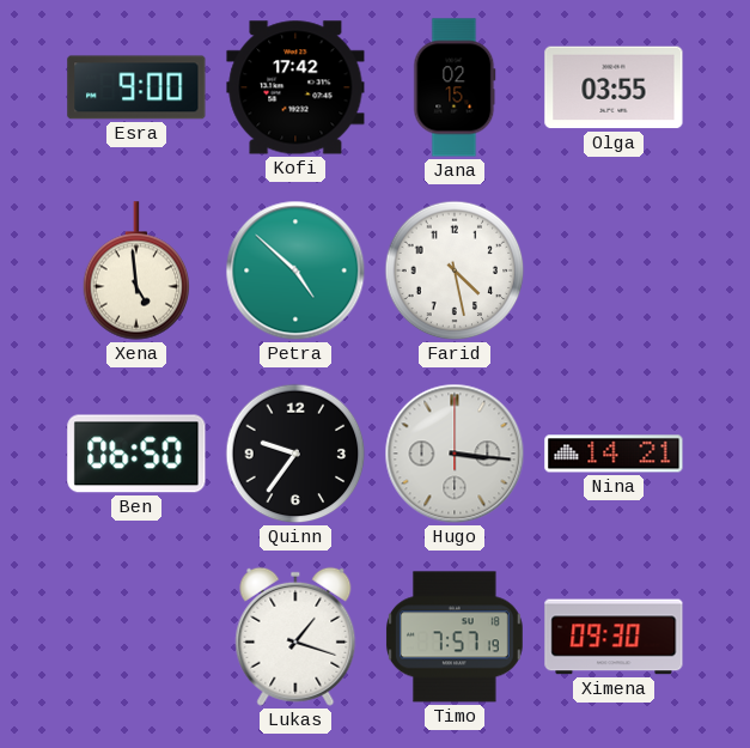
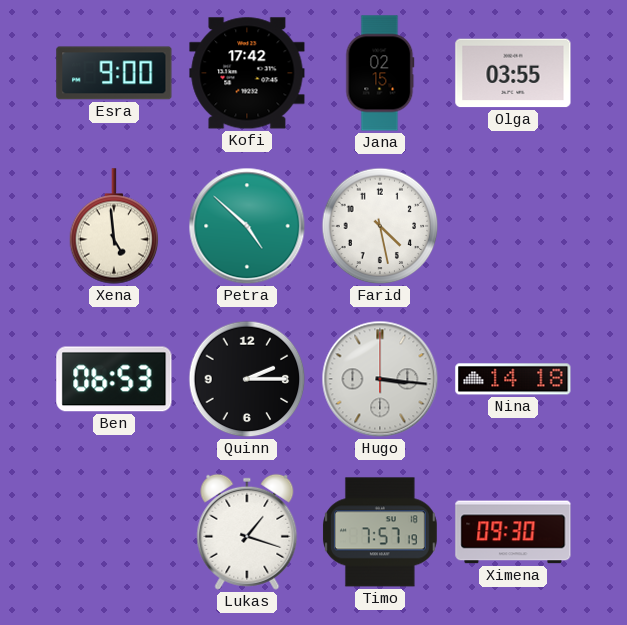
Ben: 06:50 -> 06:53 (114, 379)
Quinn: 9:36 -> 2:15 (247, 379)
Nina: 14:21 -> 14:18 (513, 379)
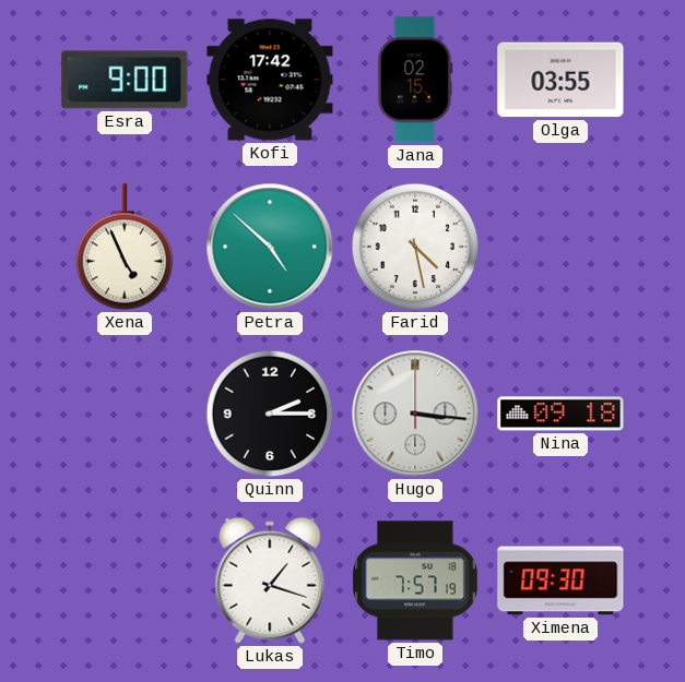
Xena: 4:59 -> 4:56 (125, 247)
Ben: 06:53 -> none (114, 379)
Nina: 14:18 -> 09:18 (560, 414)
